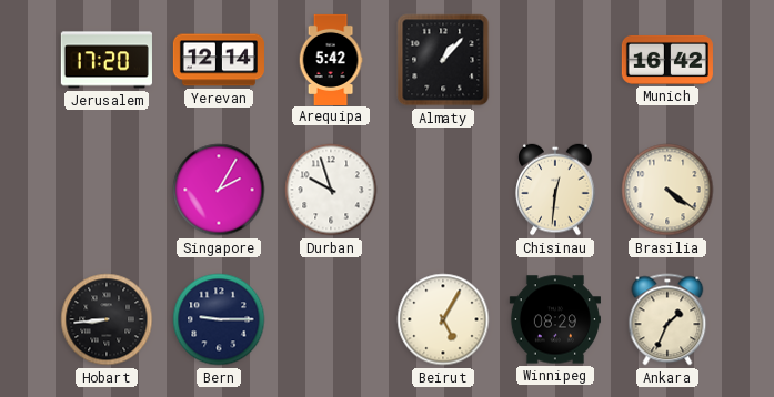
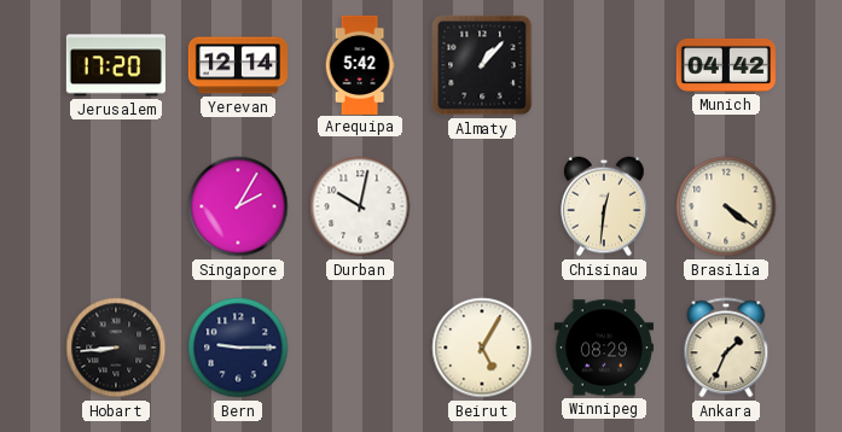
Munich: 16:42 -> 04:42 (726, 65)
Durban: 9:57 -> 10:02 (360, 206)
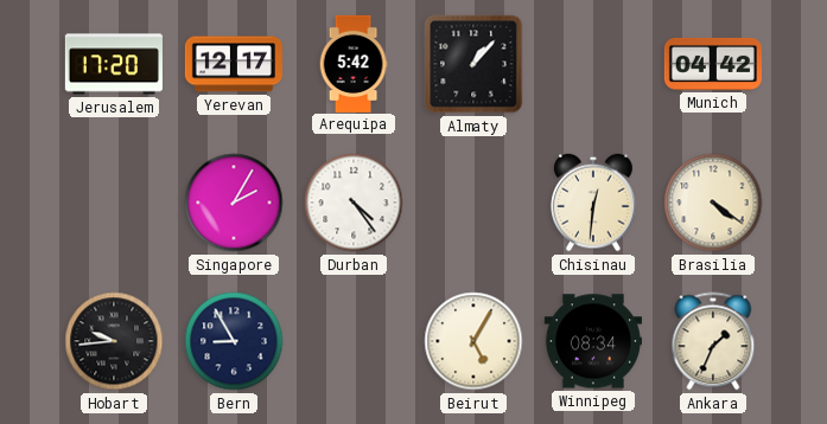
Yerevan: 12:14 -> 12:17 (234, 64)
Durban: 10:02 -> 4:24 (354, 203)
Hobart: 8:44 -> 9:44 (114, 341)
Bern: 9:15 -> 8:55 (234, 341)
Winnipeg: 08:29 -> 08:34 (593, 341)
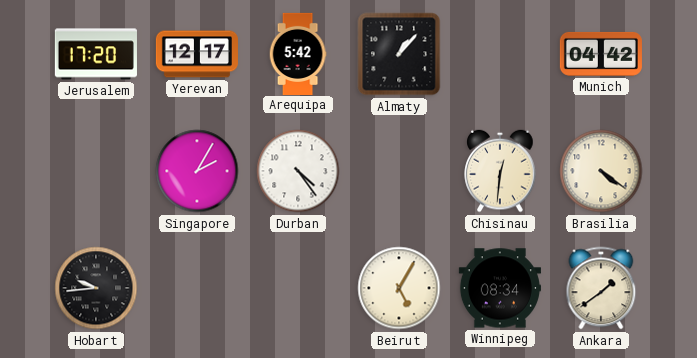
Bern: 8:55 -> none (234, 341)
Ankara: 1:34 -> 1:39 (601, 288)
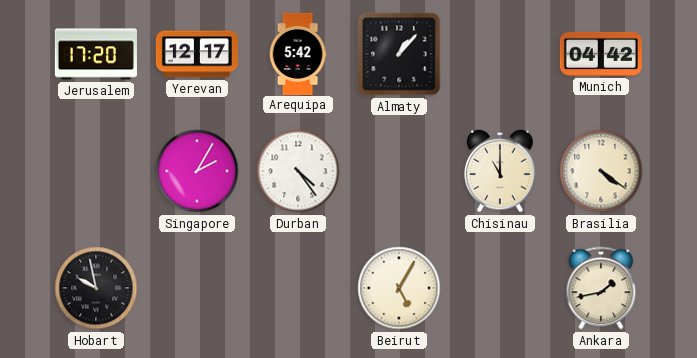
Chisinau: 12:31 -> 11:00 (500, 171)
Hobart: 9:44 -> 9:58 (96, 288)
Winnipeg: 08:34 -> none (500, 288)
Ankara: 1:39 -> 1:43 (601, 288)
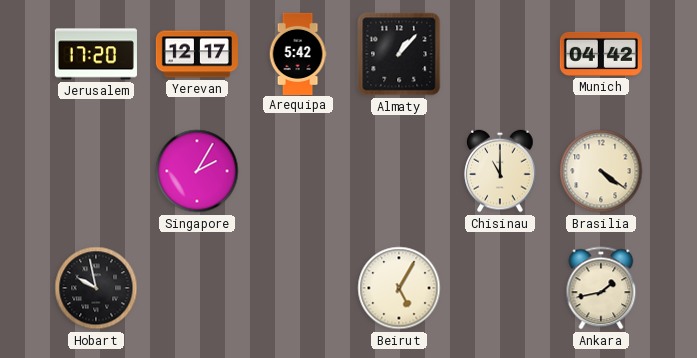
Durban: 4:24 -> none (298, 171)
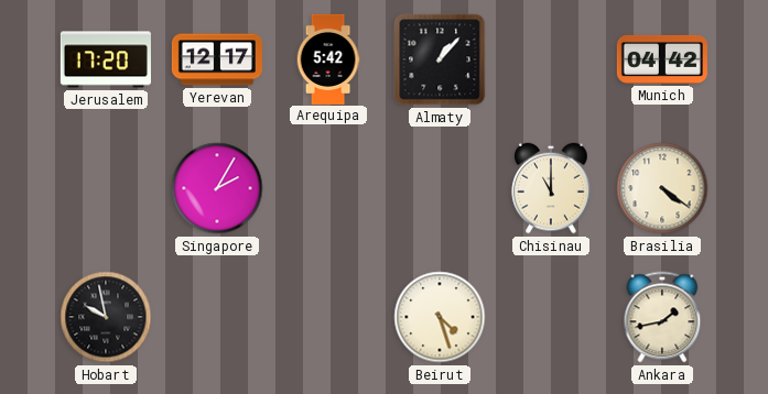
Beirut: 5:05 -> 4:27 (440, 317)
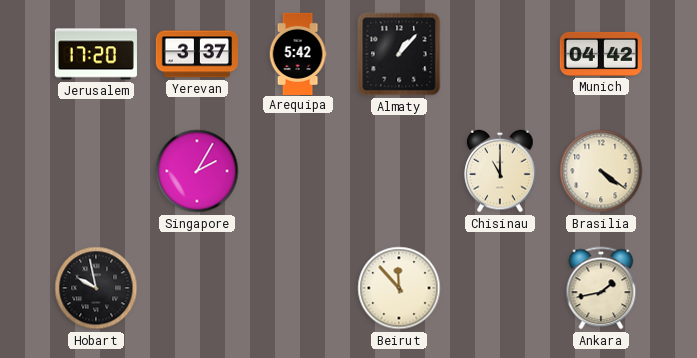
Yerevan: 12:17 -> 3:37 (197, 54)
Beirut: 4:27 -> 11:53 (399, 288)
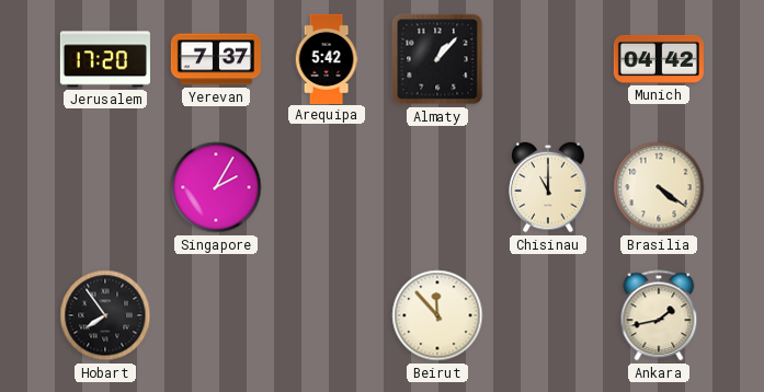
Yerevan: 3:37 -> 7:37 (216, 59)
Hobart: 9:58 -> 7:54 (105, 315)
